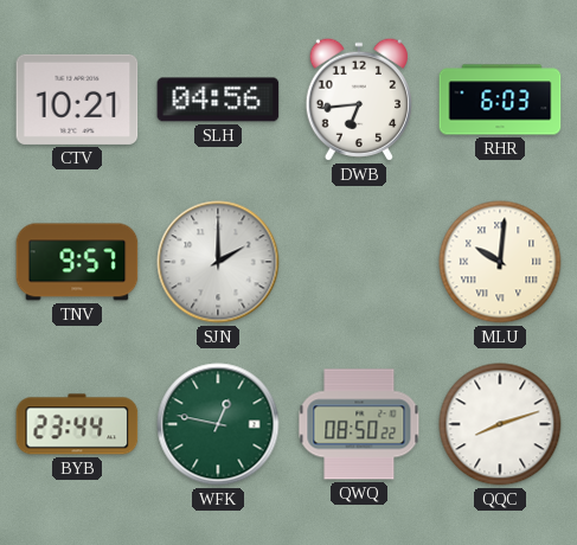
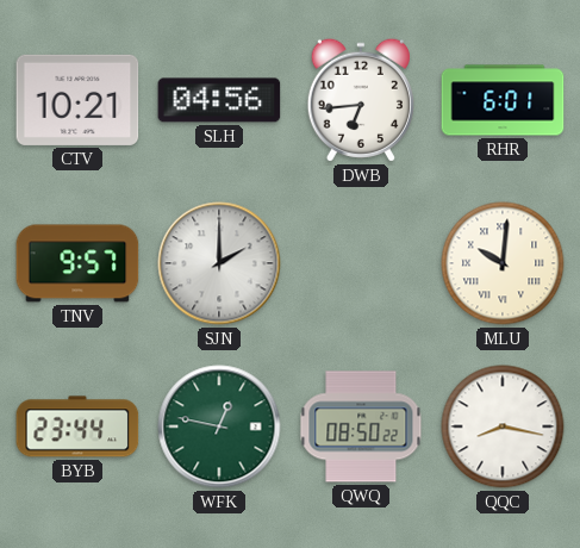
RHR: 6:03 -> 6:01 (503, 100)
QQC: 8:12 -> 8:17 (503, 426)
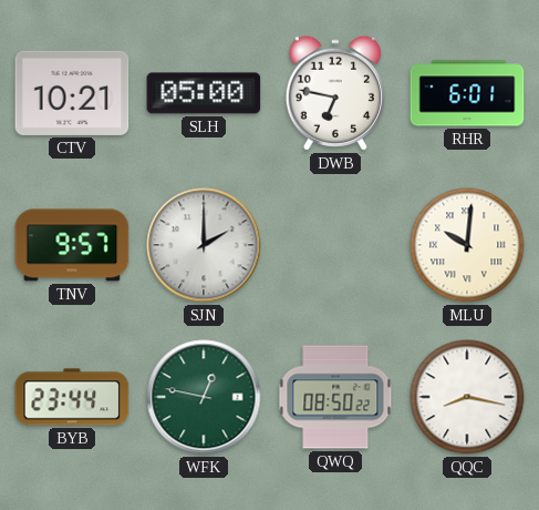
SLH: 04:56 -> 05:00 (204, 93)
DWB: 6:44 -> 6:47 (335, 93)
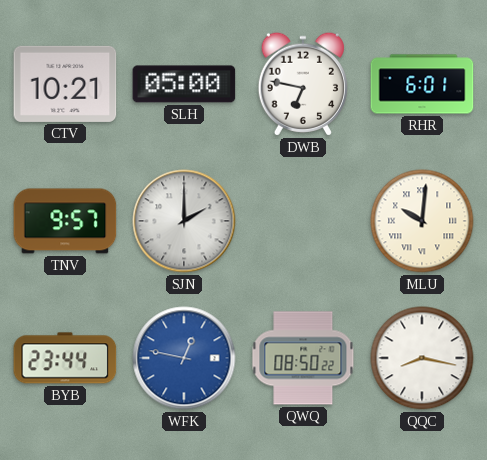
WFK dial: green -> blue (184, 358)
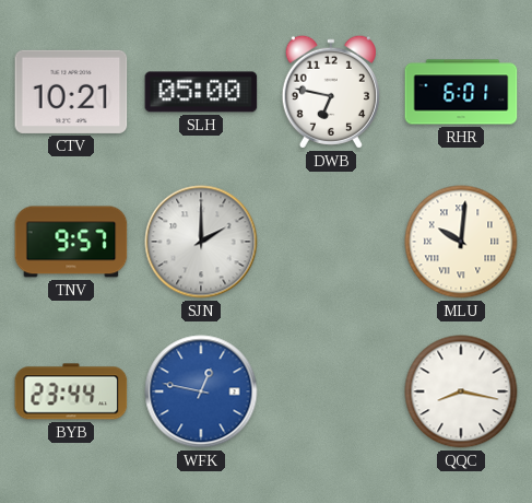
QWQ: 08:50 -> none (303, 358)
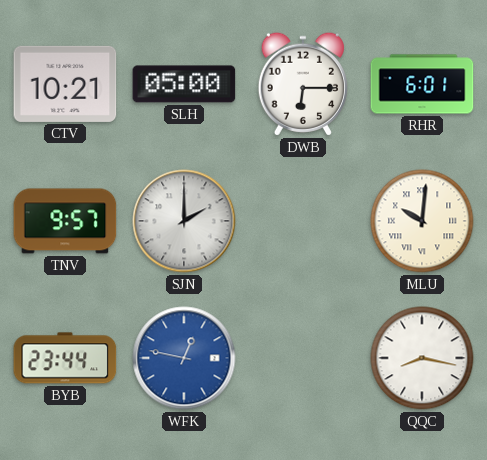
DWB: 6:47 -> 6:15 (303, 84)
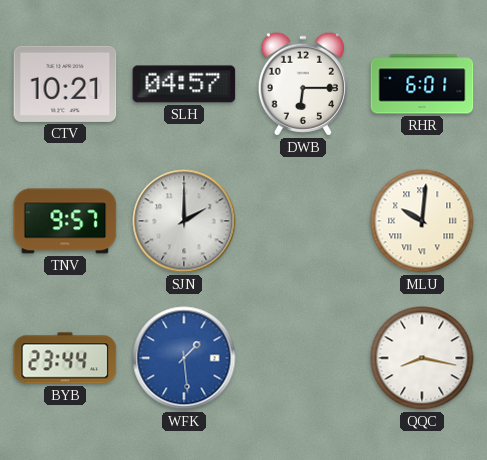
SLH: 05:00 -> 04:57 (184, 84)
WFK: 12:47 -> 1:29 (184, 358)
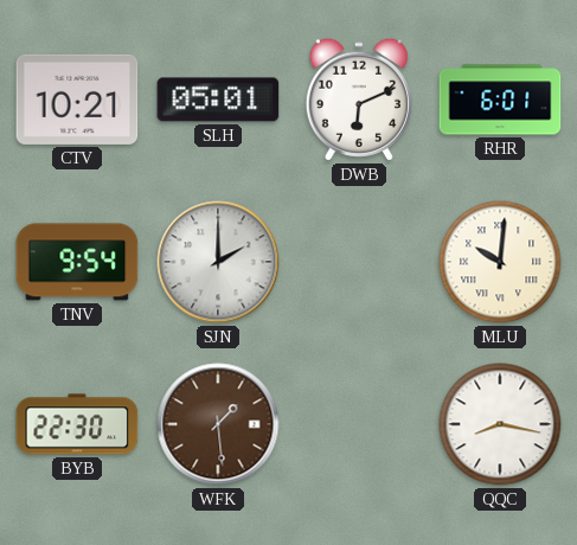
SLH: 04:57 -> 05:01 (218, 100)
DWB: 6:15 -> 6:11 (359, 100)
TNV: 9:57 -> 9:54 (77, 262)
BYB: 23:44 -> 22:30 (77, 424)
WFK dial: blue -> brown (218, 424)
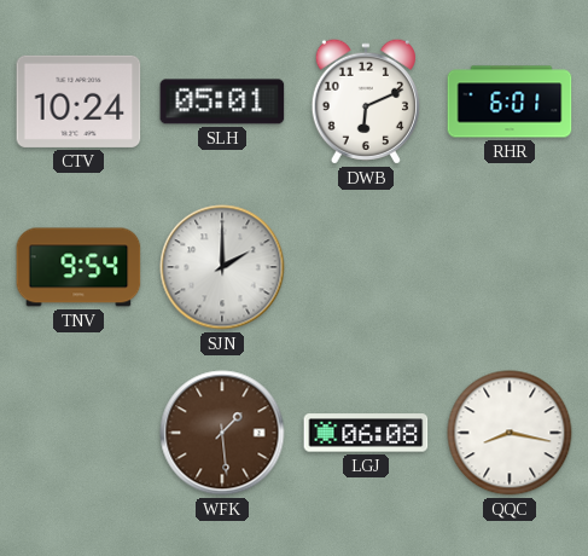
CTV: 10:21 -> 10:24 (78, 102)
MLU: 10:01 -> none (500, 262)
BYB: 22:30 -> none (77, 424)
LGJ: none -> 06:08 (366, 433)
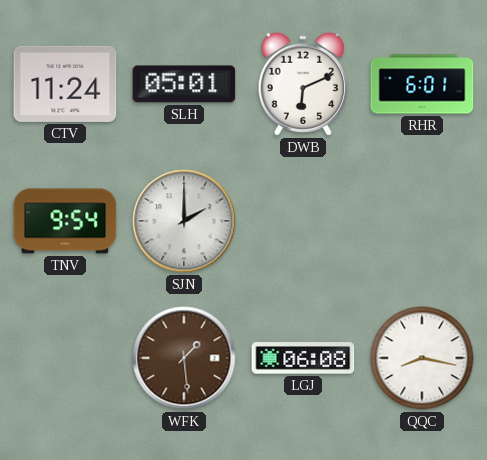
CTV: 10:24 -> 11:24 (65, 84)
